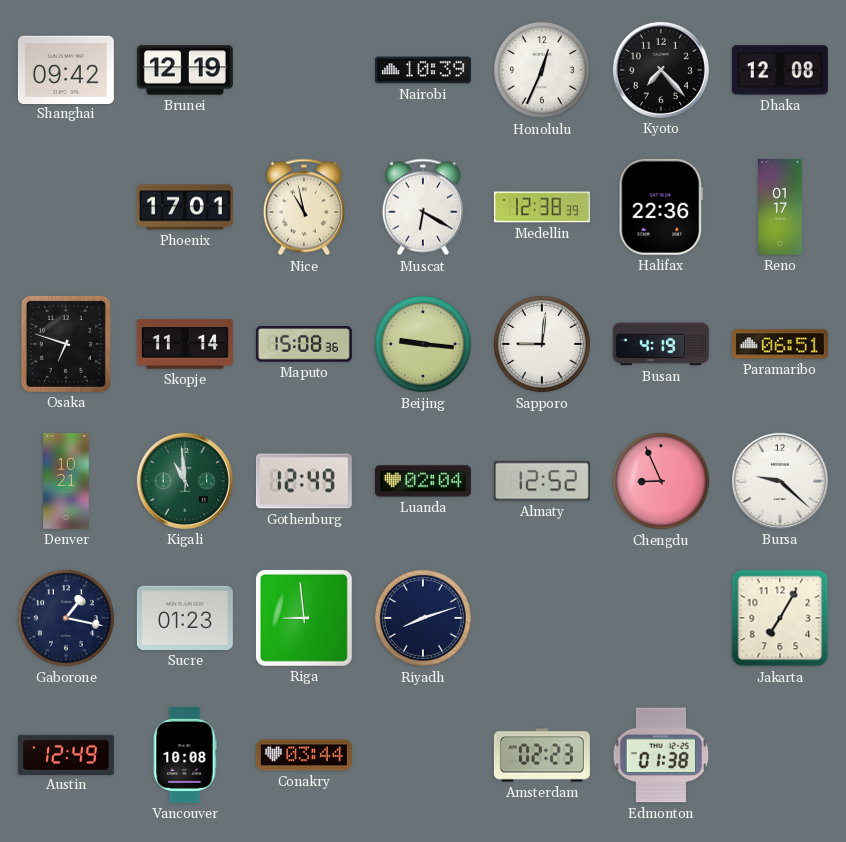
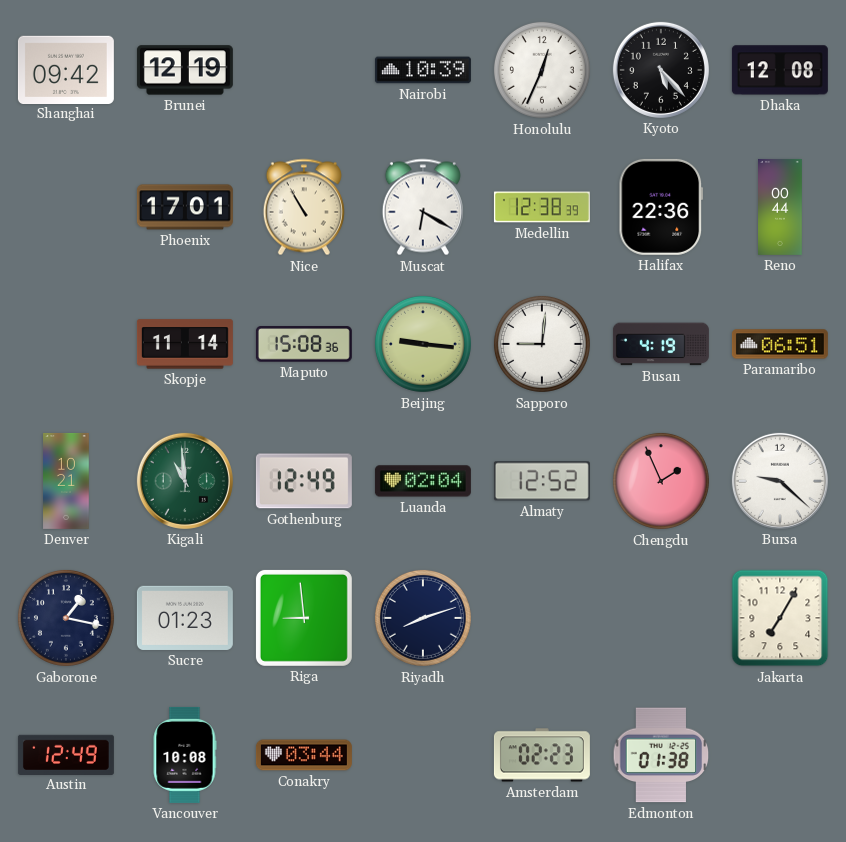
Kyoto: 7:23 -> 5:23 (661, 70)
Nice: 10:58 -> 10:55 (304, 207)
Reno: 01:17 -> 00:44 (780, 207)
Osaka: 6:48 -> none (66, 344)
Chengdu: 8:56 -> 1:56 (661, 481)
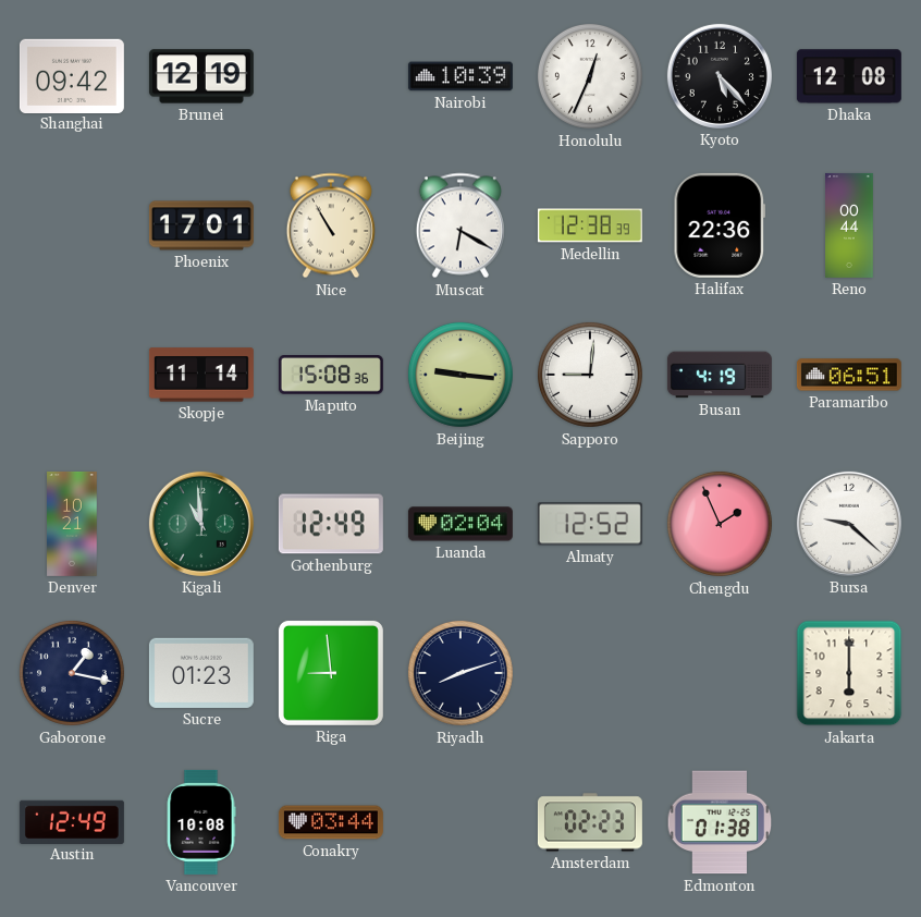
Jakarta: 7:05 -> 6:00 (849, 673)
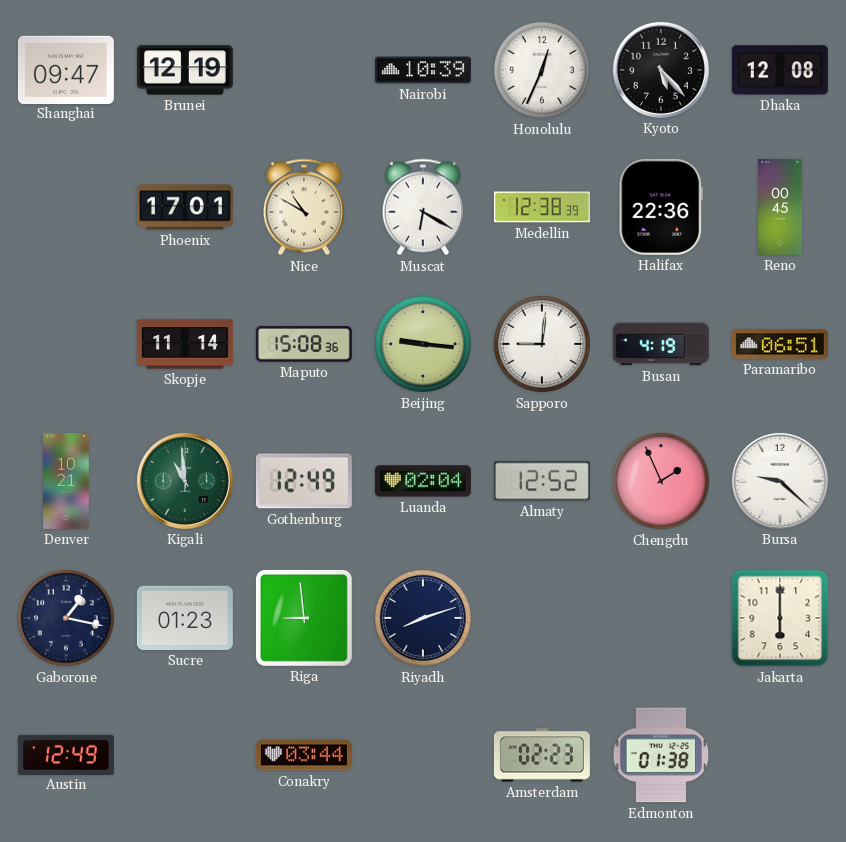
Shanghai: 09:42 -> 09:47 (66, 69)
Nice: 10:55 -> 10:50 (304, 207)
Reno: 00:44 -> 00:45 (780, 207)
Vancouver: 10:08 -> none (201, 822)
